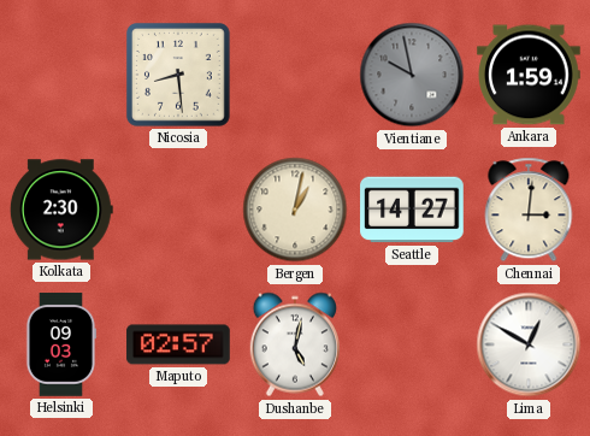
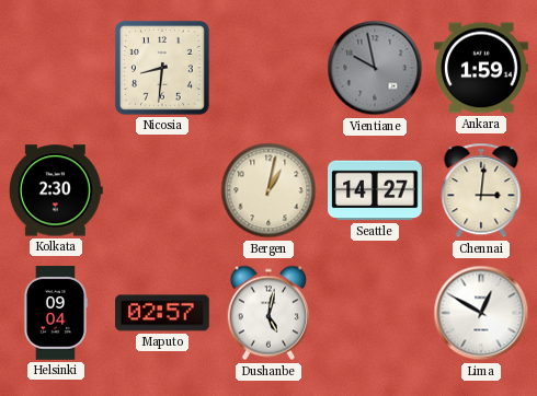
Nicosia: 8:29 -> 8:31 (163, 69)
Helsinki: 09:03 -> 09:04 (55, 313)
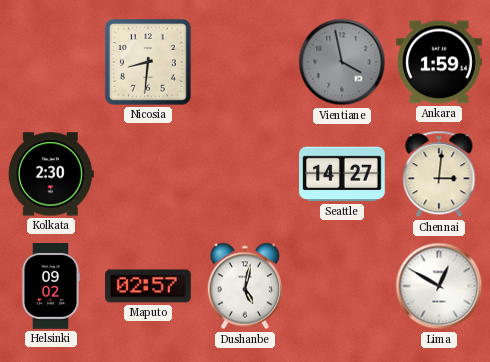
Vientiane: 9:58 -> 3:58 (342, 62)
Bergen: 1:02 -> none (268, 190)
Helsinki: 09:04 -> 09:02 (50, 286)
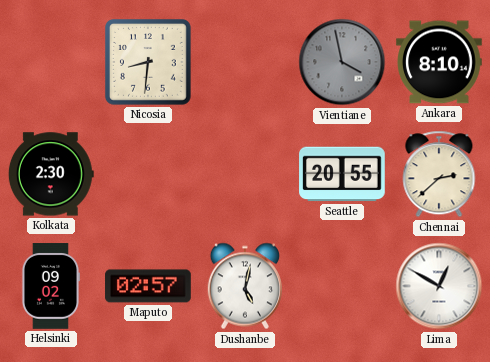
Ankara: 1:59 -> 8:10 (439, 62)
Seattle: 14:27 -> 20:55 (342, 174)
Chennai: 3:01 -> 2:38 (439, 174)
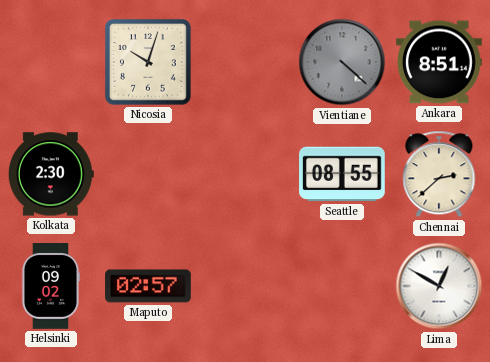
Nicosia: 8:31 -> 10:03 (149, 63)
Vientiane: 3:58 -> 4:22 (342, 62)
Ankara: 8:10 -> 8:51 (439, 62)
Seattle: 20:55 -> 08:55 (342, 174)
Dushanbe: 5:02 -> none (244, 286)
